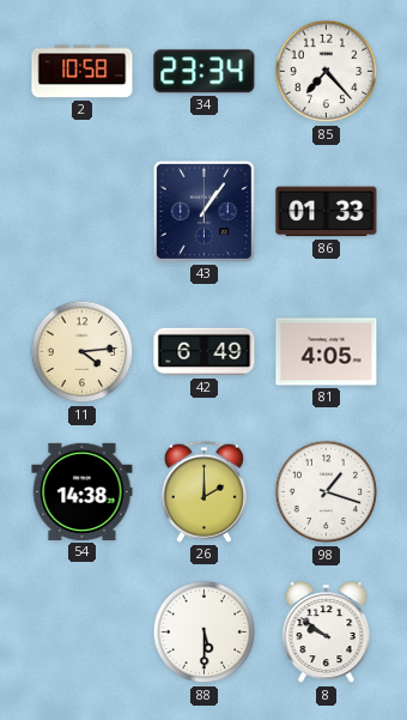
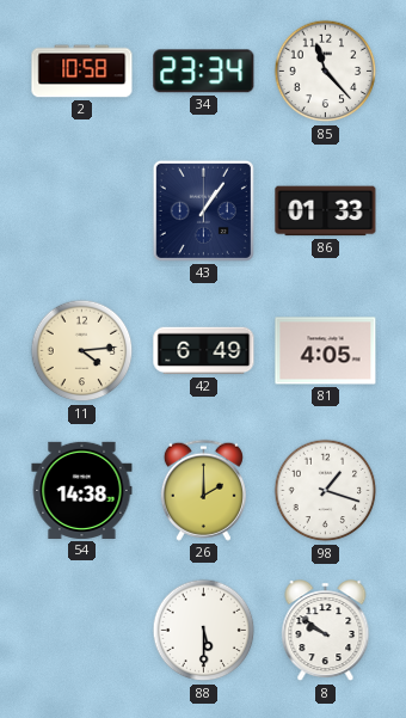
85: 7:23 -> 11:23 (326, 72)
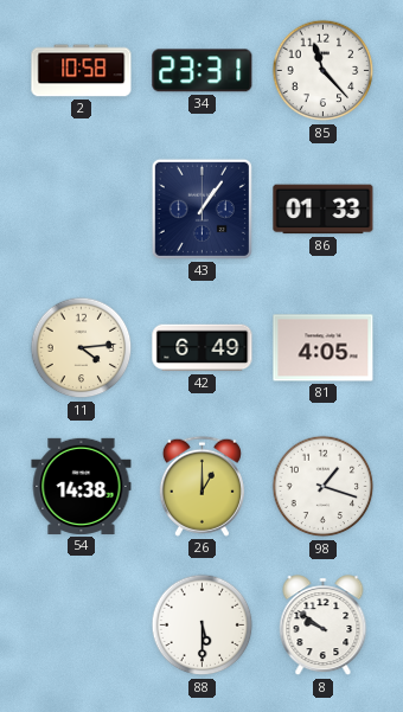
34: 23:34 -> 23:31 (203, 71)
26: 2:00 -> 1:00 (201, 486)
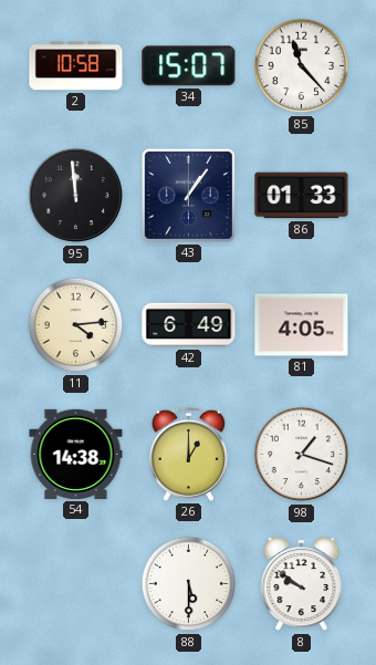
34: 23:31 -> 15:07 (189, 66)
95: none -> 11:59 (76, 196)
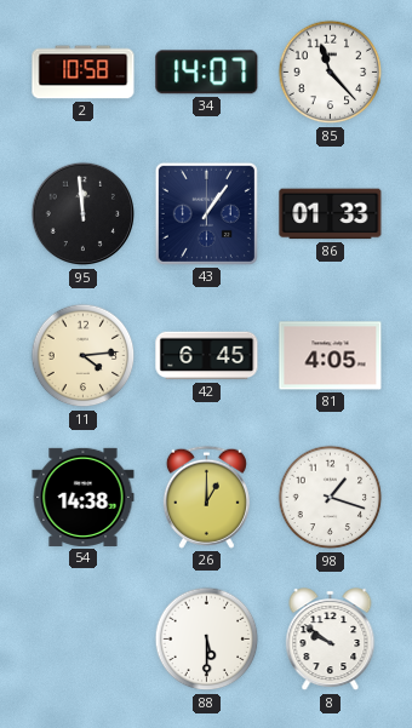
34: 15:07 -> 14:07 (207, 73)
42: 6:49 -> 6:45 (207, 356)
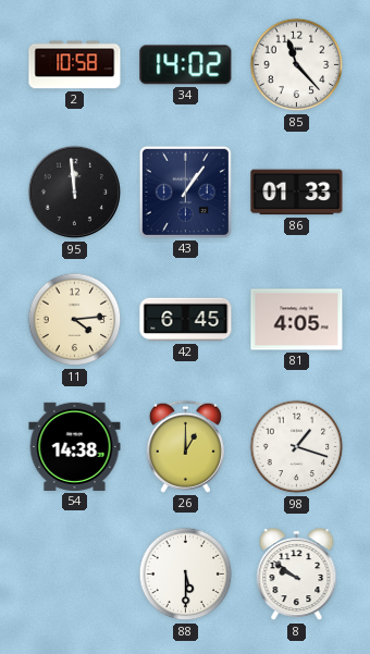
34: 14:07 -> 14:02 (186, 65)
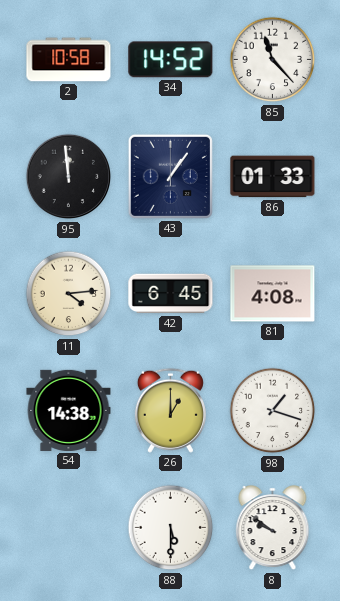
34: 14:02 -> 14:52 (171, 60)
81: 4:05 -> 4:08 (273, 294)
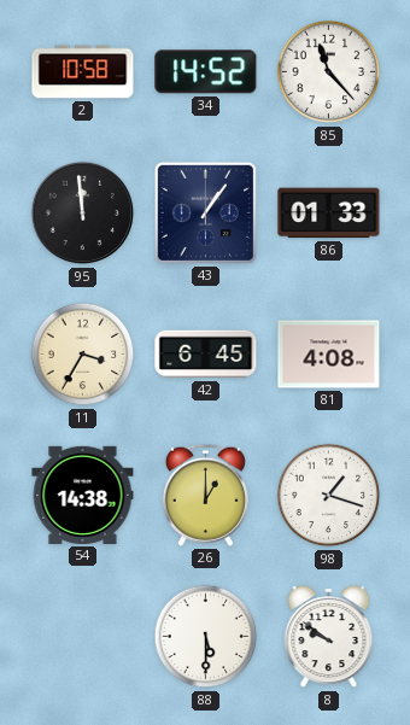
11: 4:14 -> 3:35 (83, 355)
